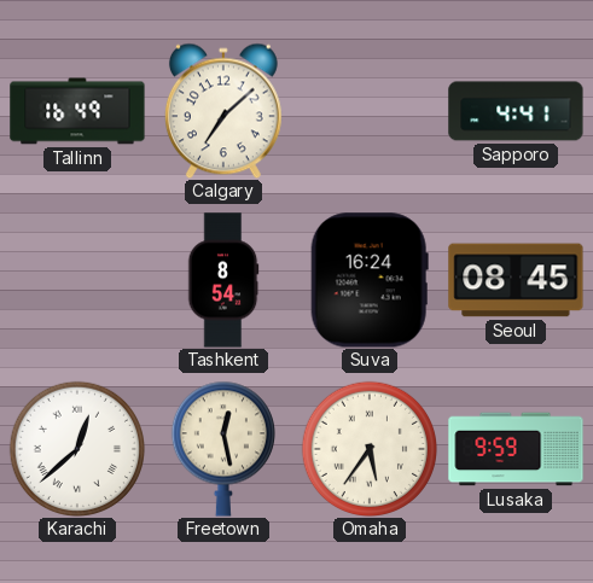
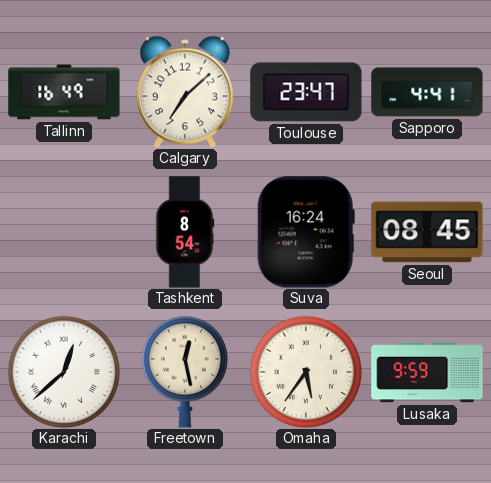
Toulouse: none -> 23:47 (306, 92)
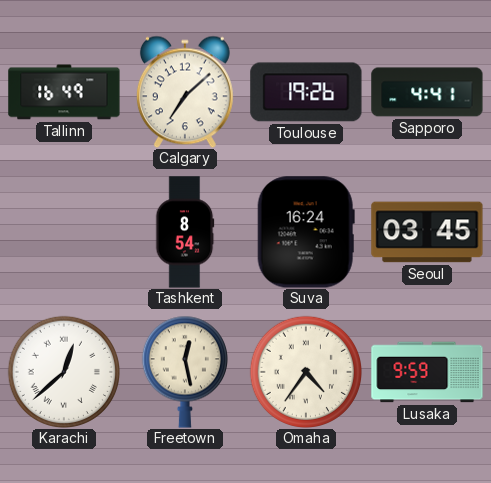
Toulouse: 23:47 -> 19:26 (306, 92)
Seoul: 08:45 -> 03:45 (427, 232)
Omaha: 5:36 -> 4:36 (305, 371)
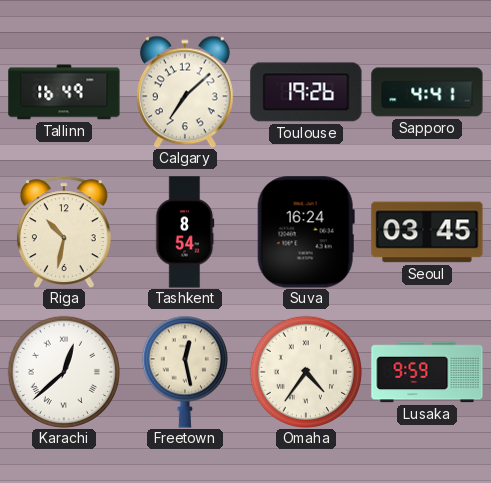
Riga: none -> 10:32 (64, 232)
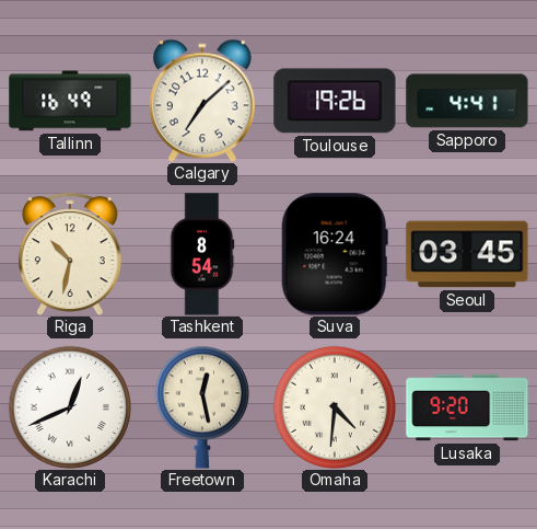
Karachi: 12:38 -> 12:41 (69, 406)
Omaha: 4:36 -> 4:31 (334, 406)
Lusaka: 9:59 -> 9:20 (467, 407)
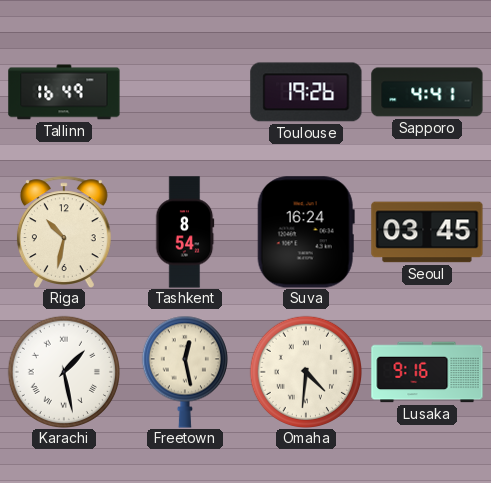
Calgary: 7:08 -> none (202, 101)
Karachi: 12:41 -> 1:28 (63, 371)
Lusaka: 9:20 -> 9:16 (427, 372)
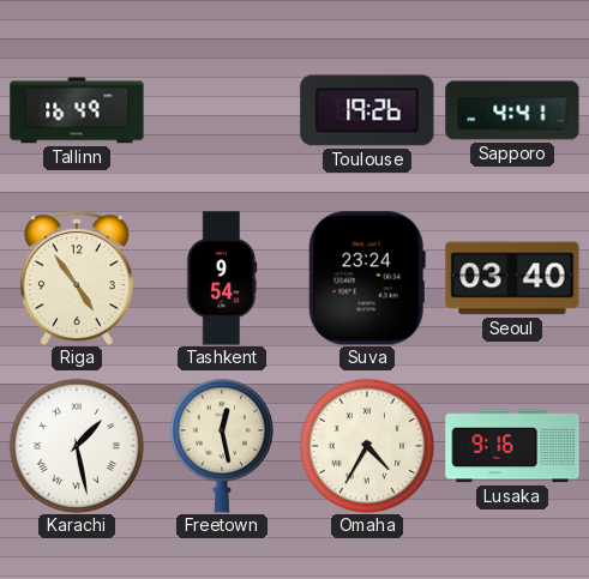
Riga: 10:32 -> 4:54 (77, 278)
Tashkent: 8:54 -> 9:54 (222, 278)
Suva: 16:24 -> 23:24 (367, 278)
Seoul: 03:45 -> 03:40 (512, 278)
Omaha: 4:31 -> 4:35 (366, 445)
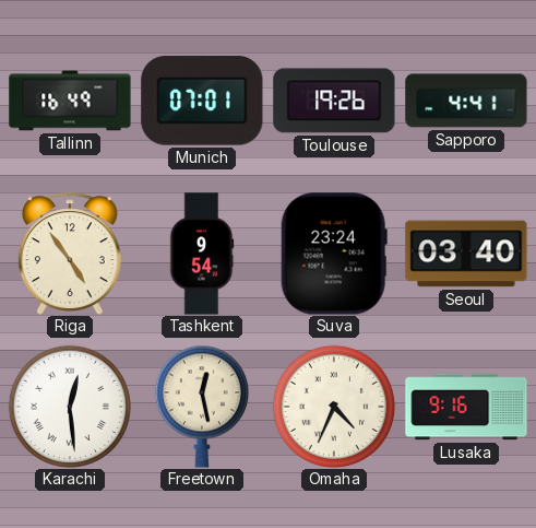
Munich: none -> 07:01 (202, 101)
Karachi: 1:28 -> 12:29 (69, 406)
Omaha: 4:35 -> 4:34 (333, 406)
